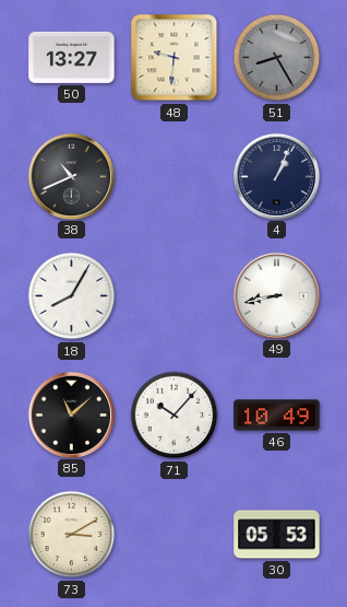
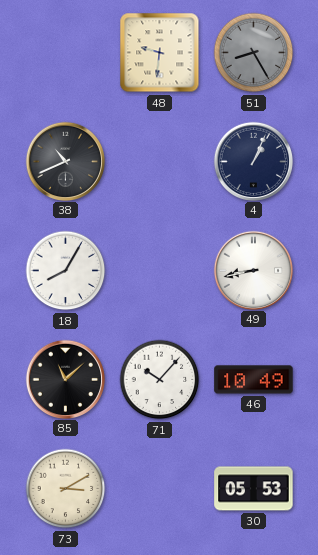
50: 13:27 -> none (72, 57)
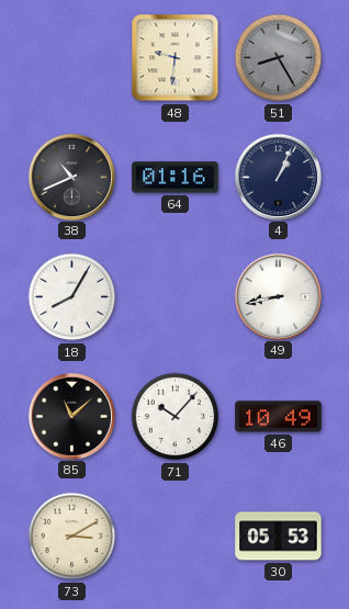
64: none -> 01:16 (176, 178)
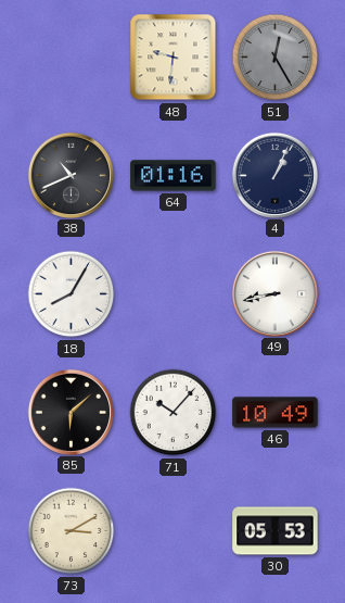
51: 8:25 -> 12:25 (276, 58)
85: 11:08 -> 6:08 (71, 412)
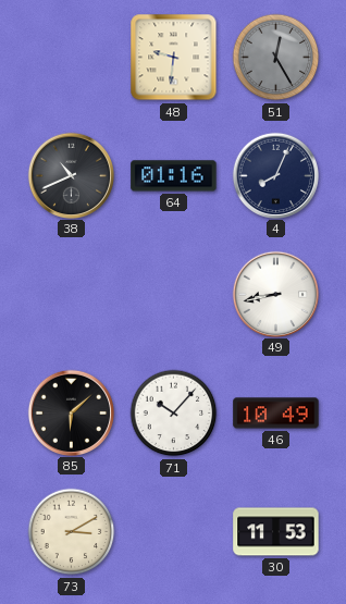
4: 1:04 -> 8:04 (275, 175)
18: 8:05 -> none (72, 294)
30: 05:53 -> 11:53 (276, 532)
